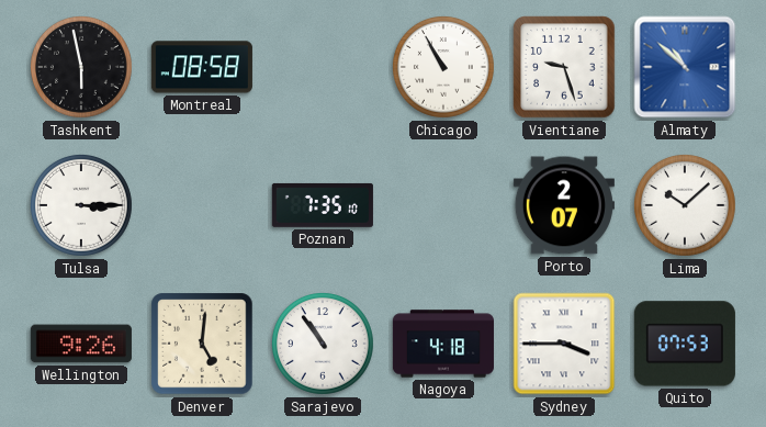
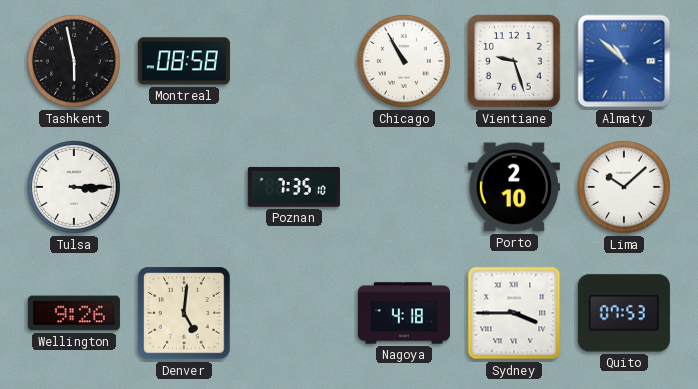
Porto: 2:07 -> 2:10 (514, 187)
Sarajevo: 10:54 -> none (323, 344)
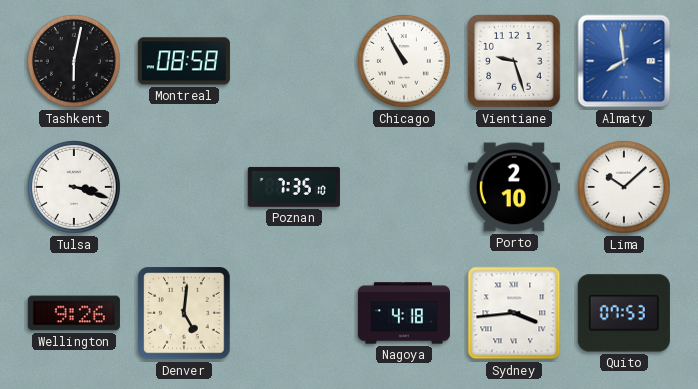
Tashkent: 5:58 -> 6:02 (74, 61)
Almaty: 10:52 -> 7:59 (624, 61)
Tulsa: 3:15 -> 3:18 (74, 187)
Sydney: 3:45 -> 3:44 (514, 313)
